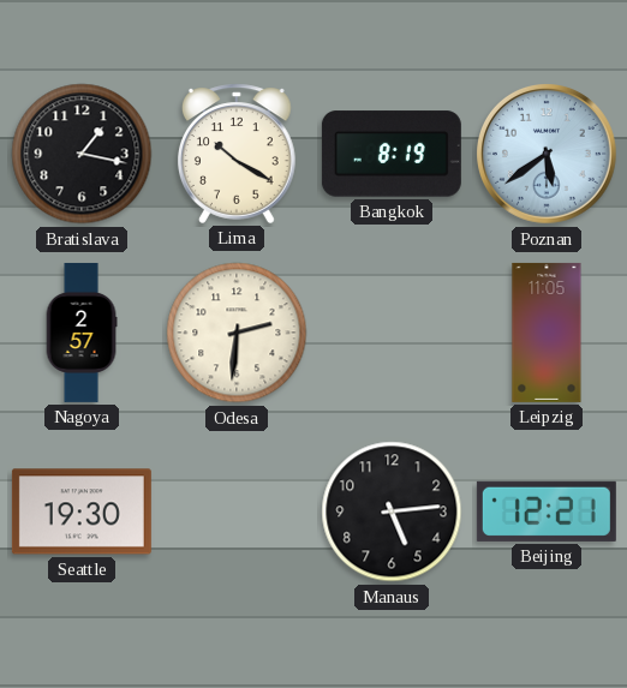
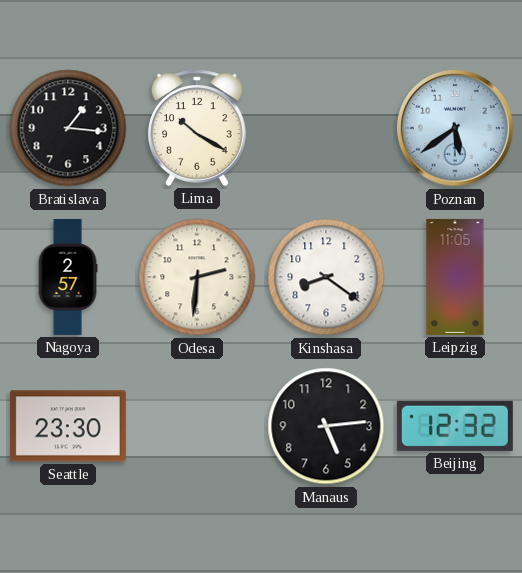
Bratislava: 1:17 -> 1:16 (68, 128)
Bangkok: 8:19 -> none (392, 154)
Kinshasa: none -> 8:21 (326, 277)
Seattle: 19:30 -> 23:30 (68, 426)
Beijing: 12:21 -> 12:32 (455, 426)
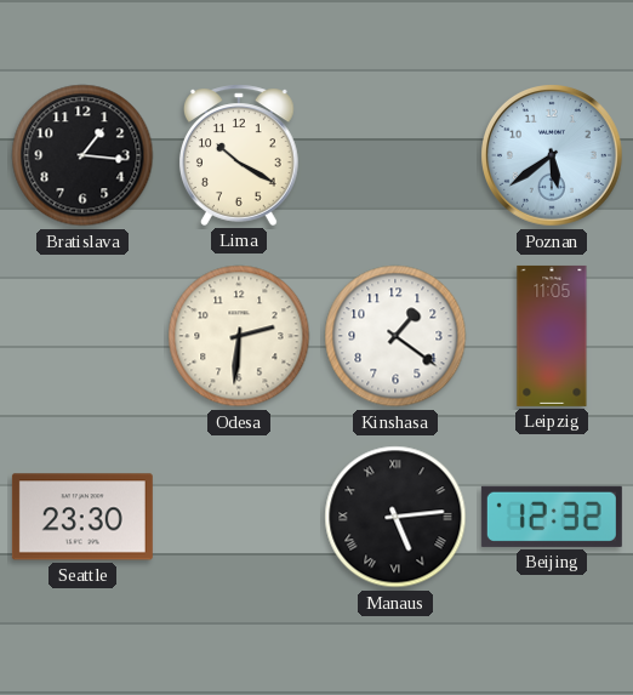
Nagoya: 2:57 -> none (68, 277)
Kinshasa: 8:21 -> 1:21 (395, 336)
Manaus numerals: Arabic -> Roman (395, 517)
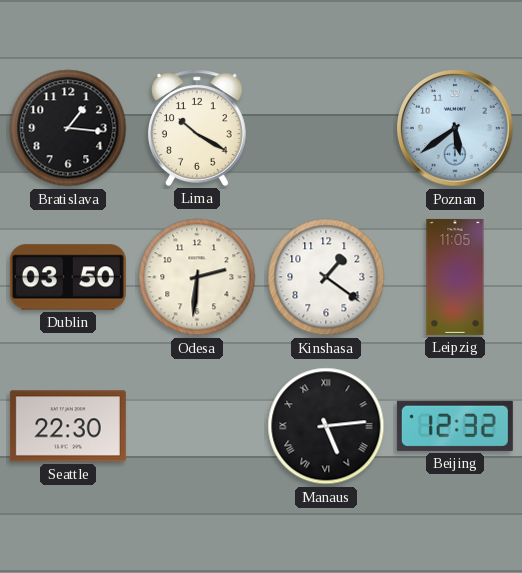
Dublin: none -> 03:50 (68, 277)
Seattle: 23:30 -> 22:30 (68, 426)
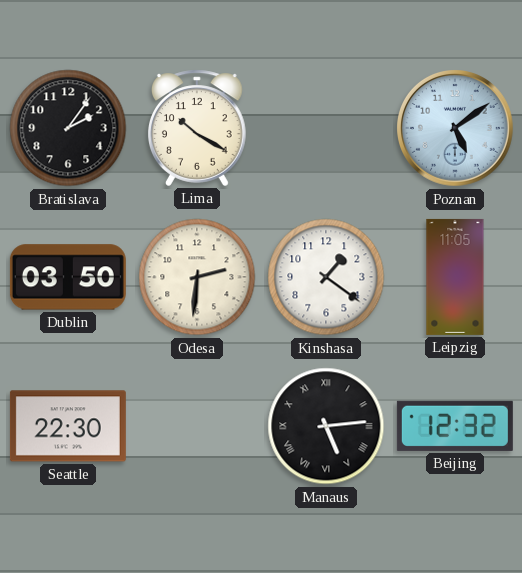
Bratislava: 1:16 -> 2:06 (68, 128)
Poznan: 5:39 -> 5:09 (456, 129)
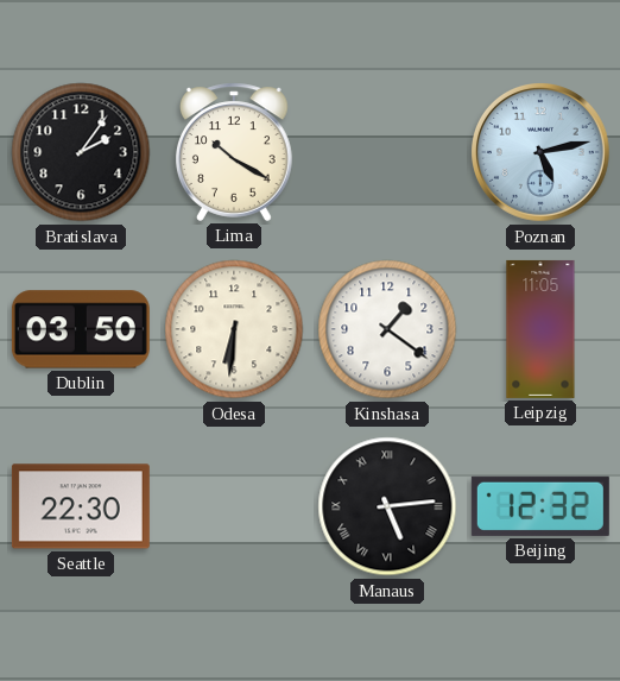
Poznan: 5:09 -> 5:13 (542, 153)
Odesa: 2:31 -> 6:31 (234, 329)
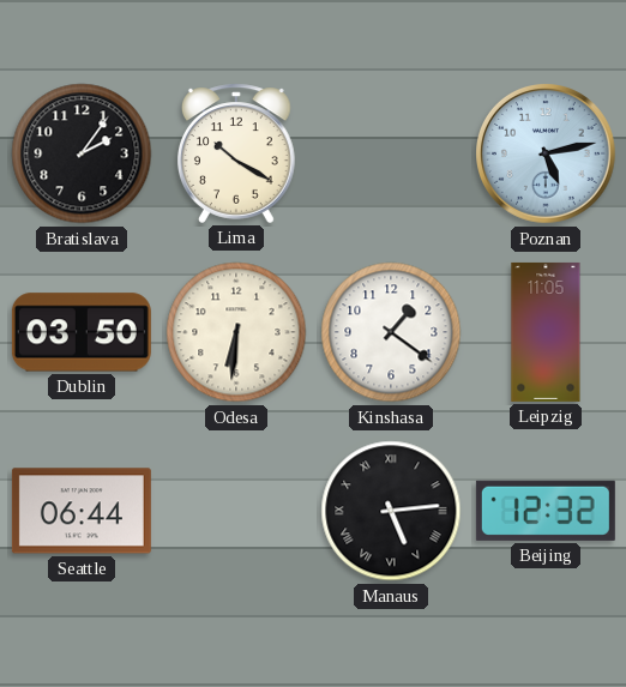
Seattle: 22:30 -> 06:44 (82, 511)
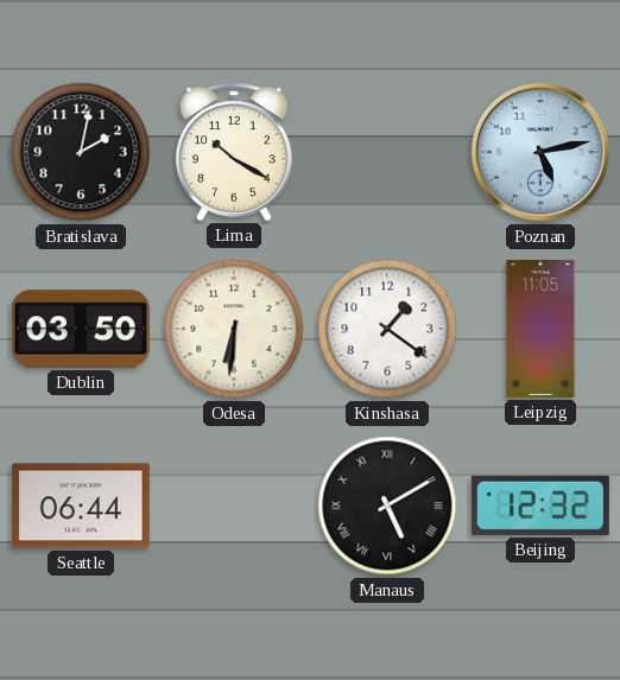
Bratislava: 2:06 -> 2:02 (81, 152)
Manaus: 5:14 -> 5:10 (387, 506)
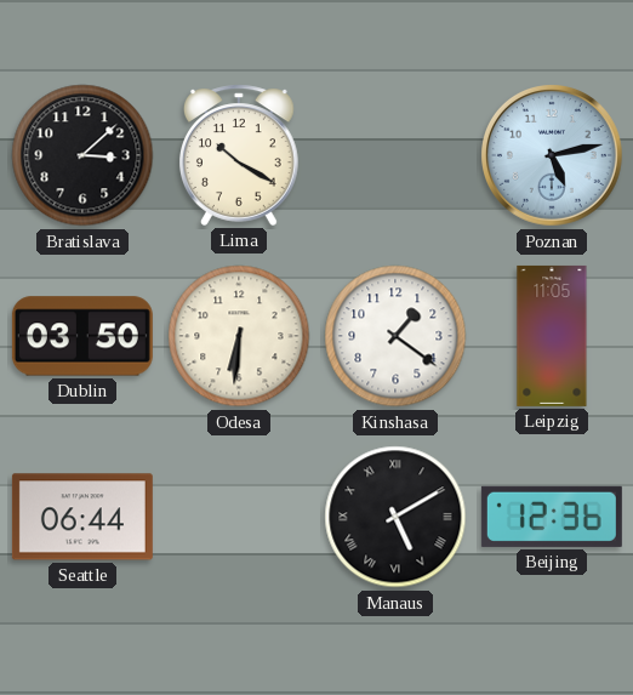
Bratislava: 2:02 -> 3:08 (82, 155)
Beijing: 12:32 -> 12:36 (552, 517)
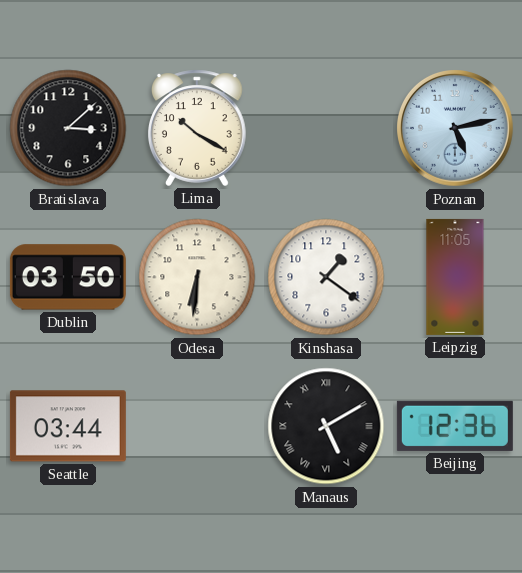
Seattle: 06:44 -> 03:44 (68, 426)
